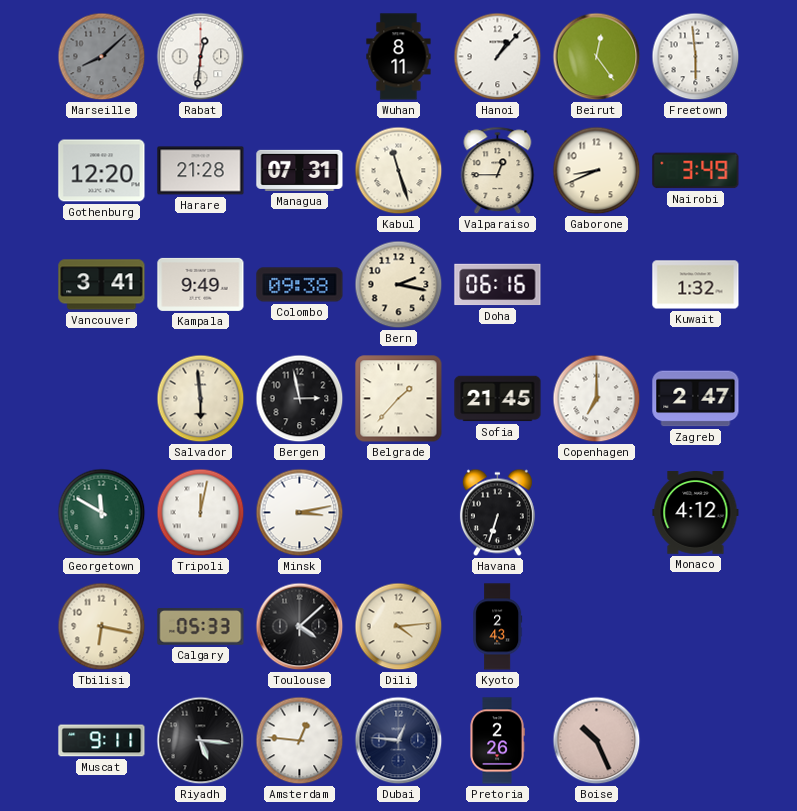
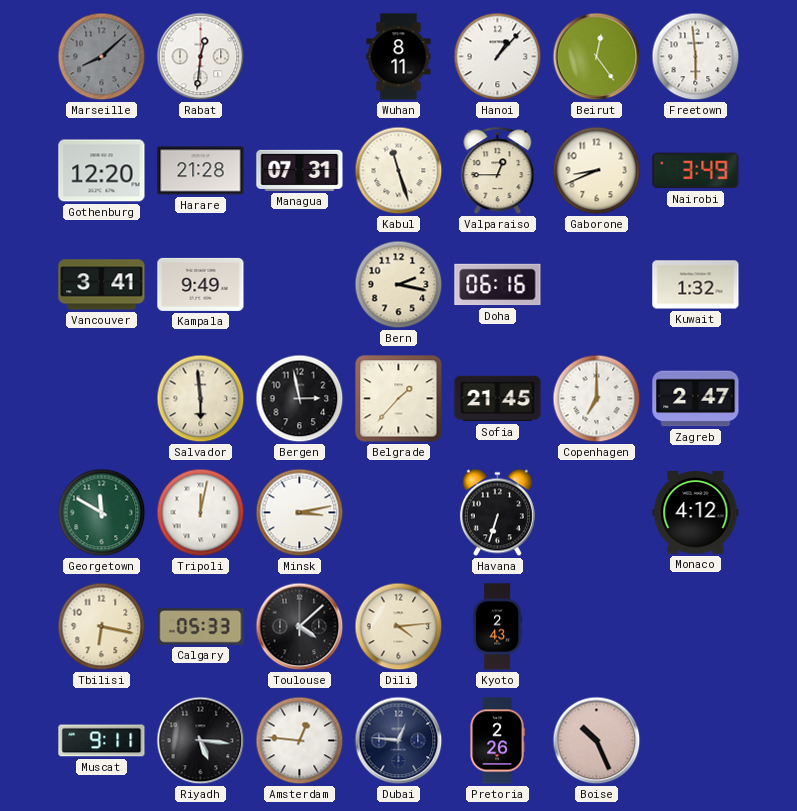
Colombo: 09:38 -> none (300, 285)
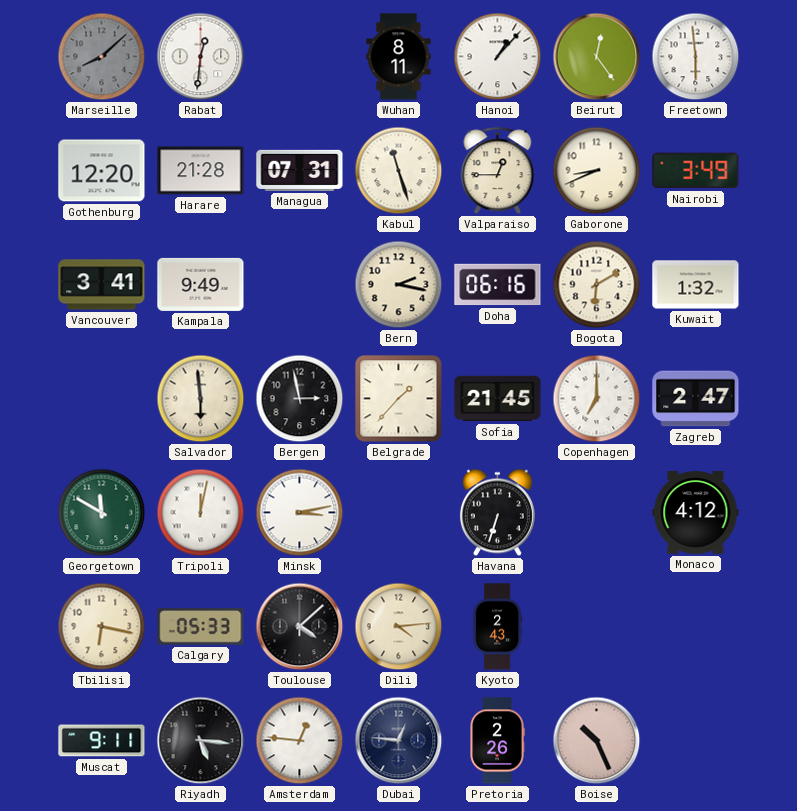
Bogota: none -> 6:10 (597, 285)
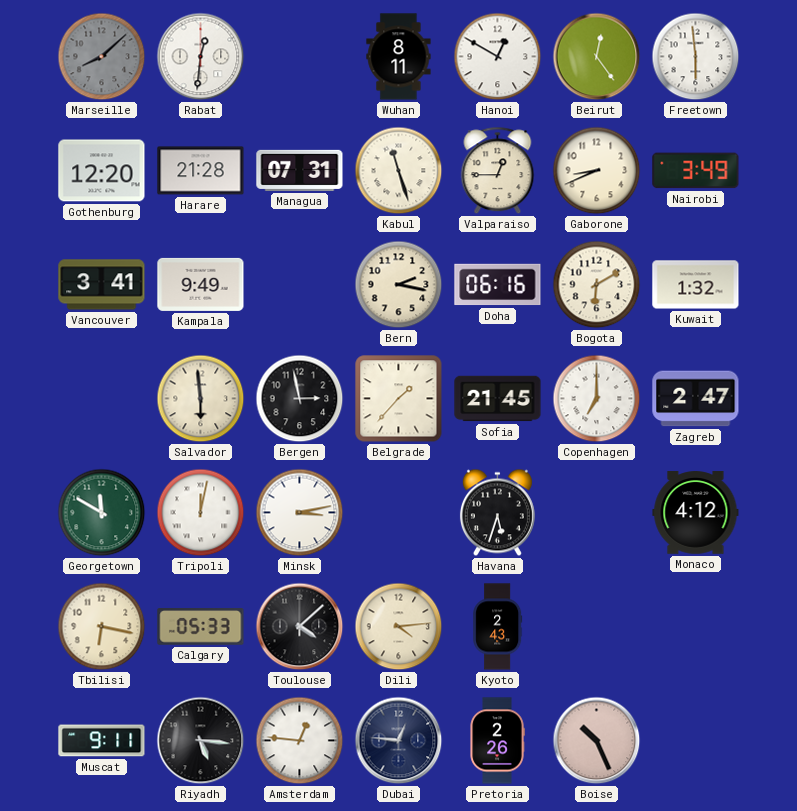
Hanoi: 1:07 -> 12:50 (498, 57)
Havana: 6:33 -> 5:33 (497, 513)
